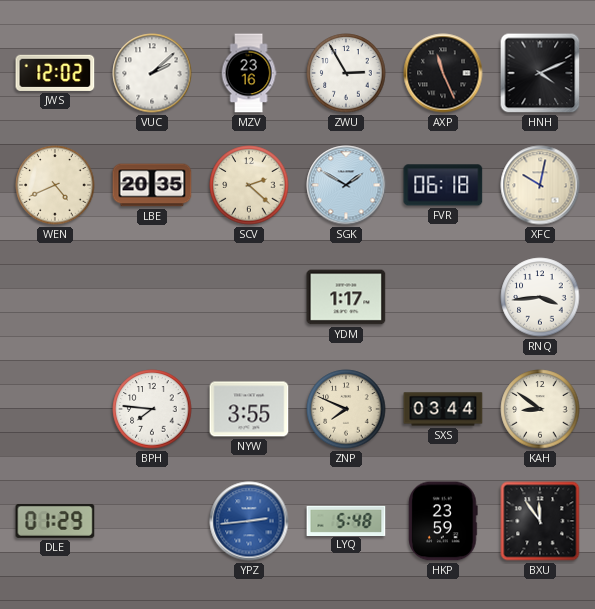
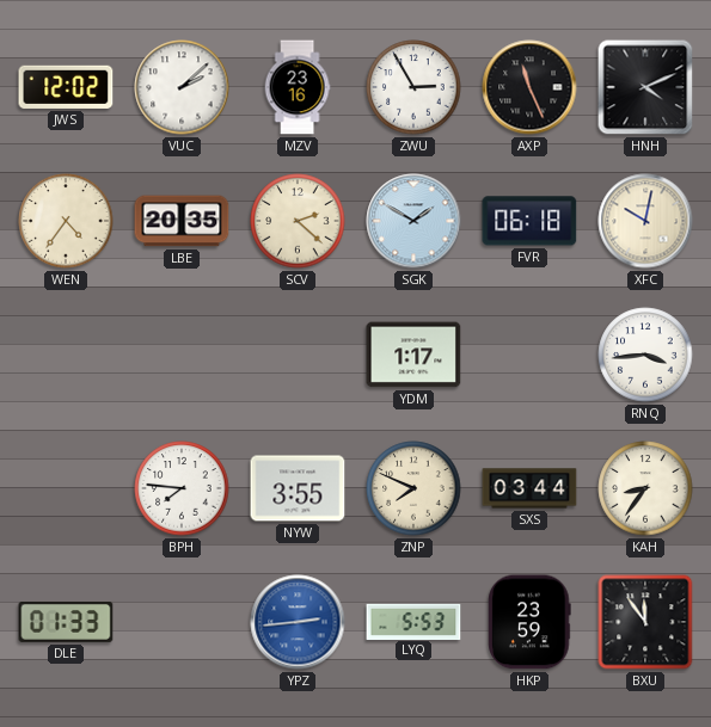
WEN: 4:41 -> 4:36 (66, 221)
KAH: 8:51 -> 8:36 (645, 488)
DLE: 01:29 -> 01:33 (66, 622)
LYQ: 5:48 -> 5:53 (413, 621)
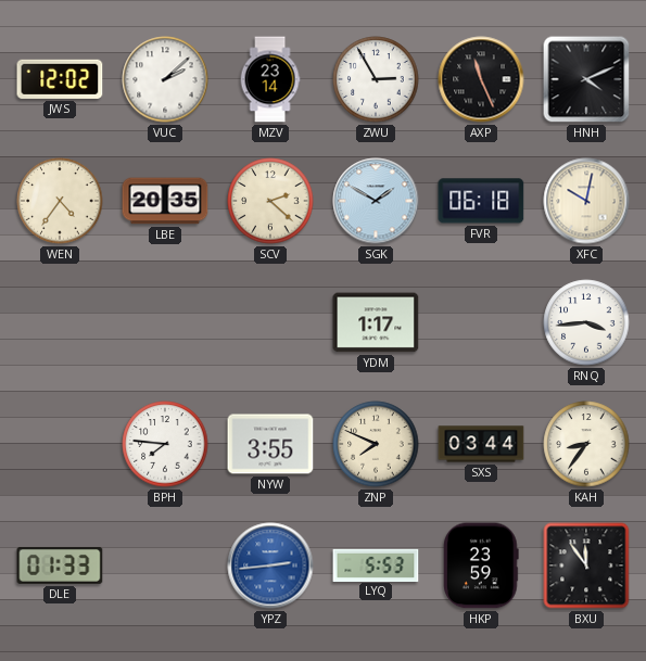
MZV: 23:16 -> 23:14 (270, 79)
